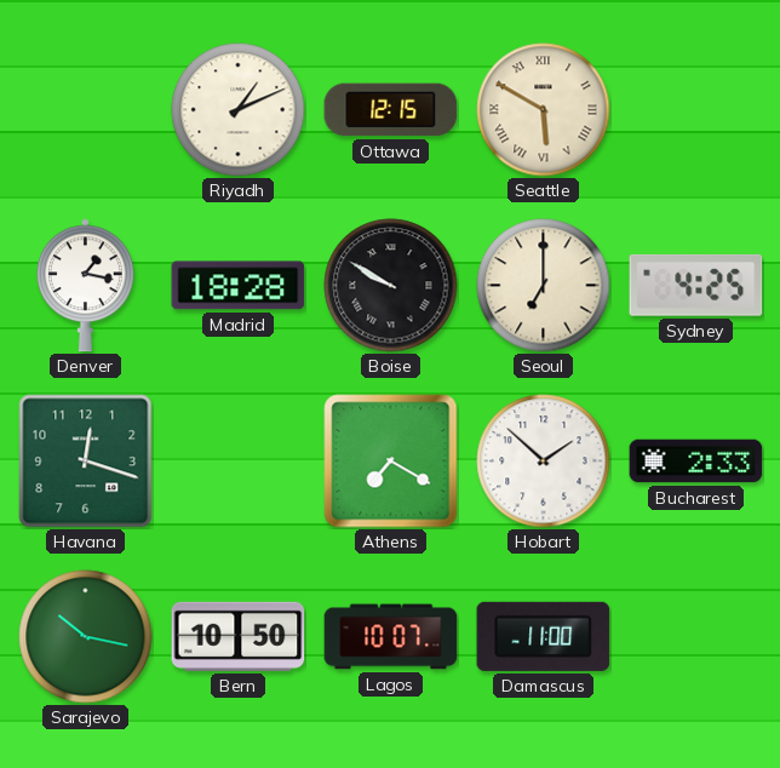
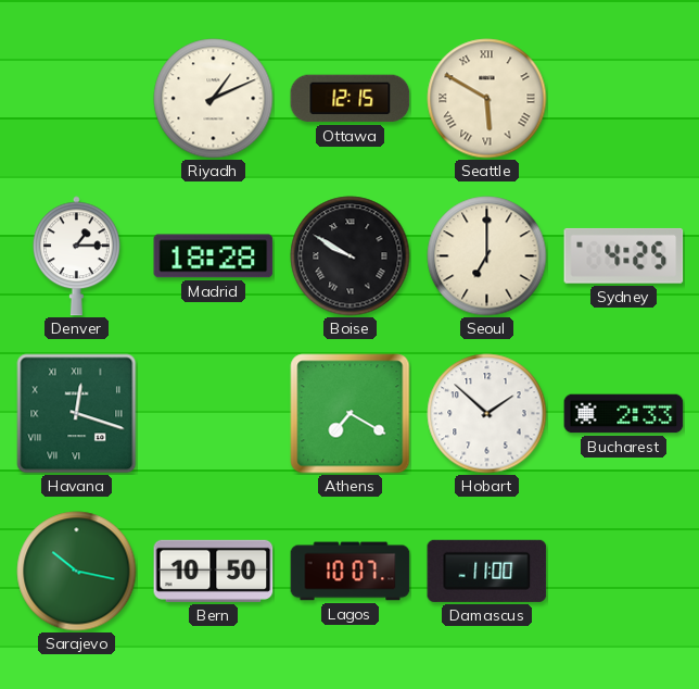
Denver: 1:17 -> 1:15 (76, 256)
Havana numerals: Arabic -> Roman (77, 414)
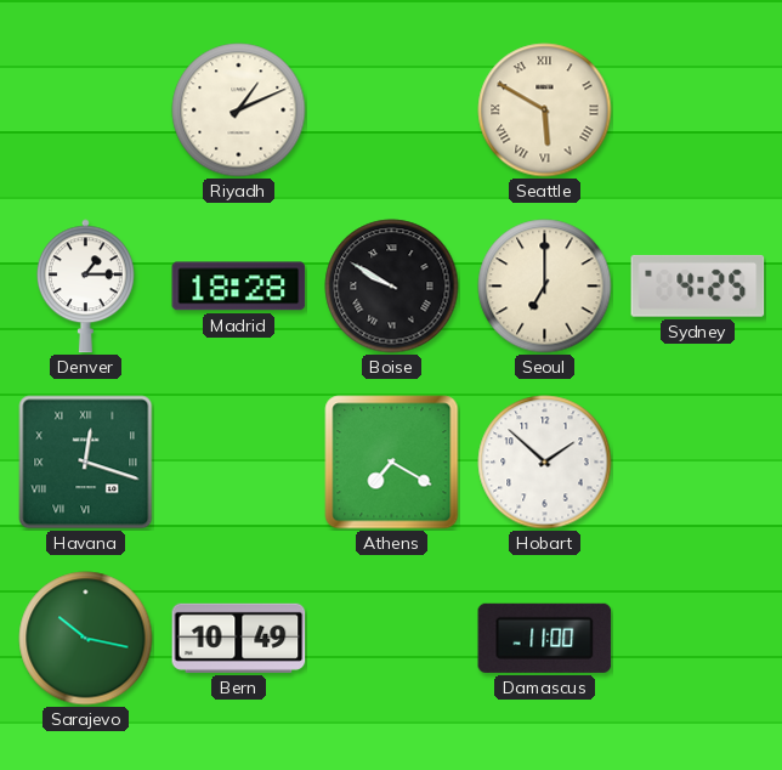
Ottawa: 12:15 -> none (351, 99)
Bucharest: 2:33 -> none (624, 414)
Bern: 10:50 -> 10:49 (239, 638)
Lagos: 10:07 -> none (351, 572)
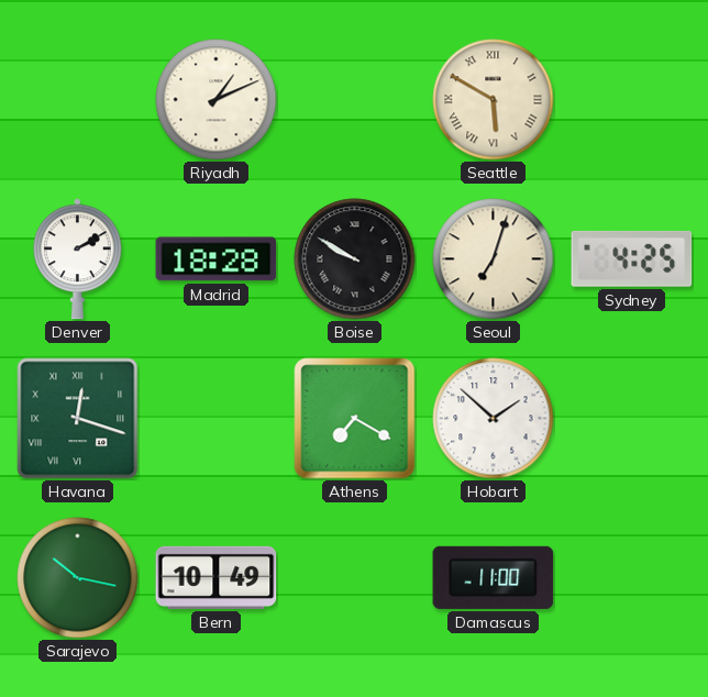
Denver: 1:15 -> 2:10 (77, 259)
Seoul: 7:00 -> 7:03 (494, 259)
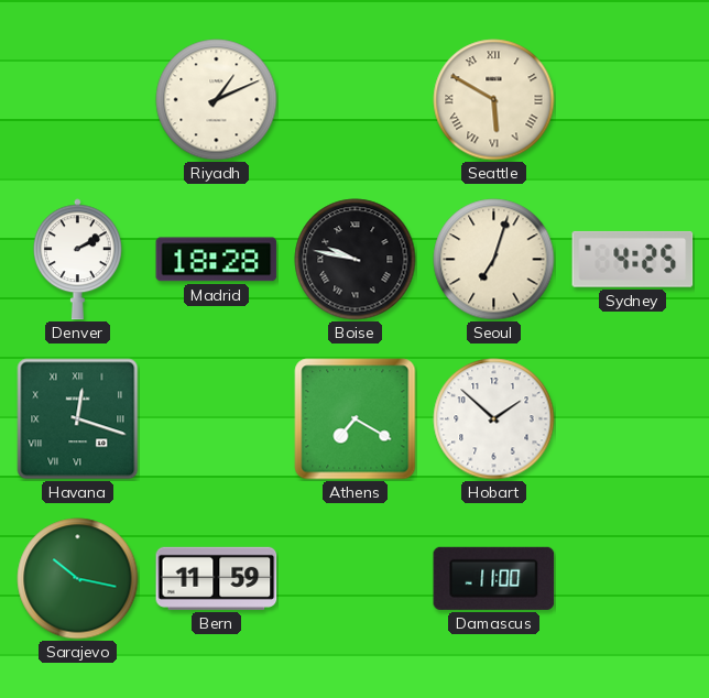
Boise: 9:50 -> 9:47 (356, 260)
Bern: 10:49 -> 11:59 (217, 578)
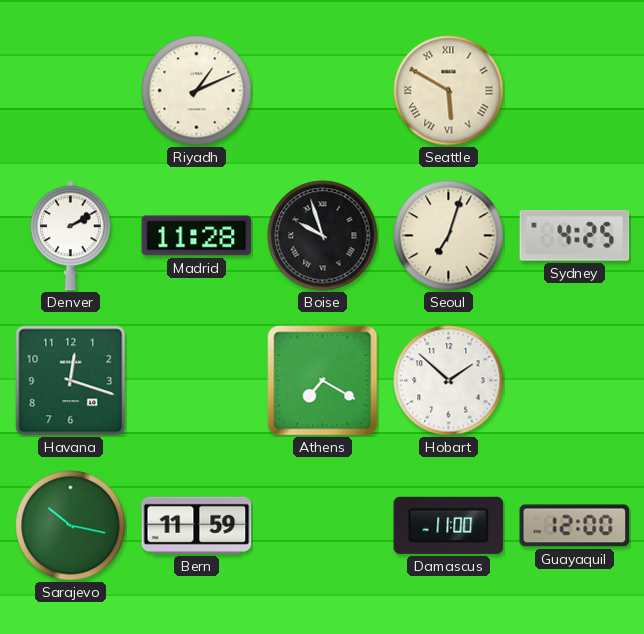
Madrid: 18:28 -> 11:28 (197, 236)
Boise: 9:47 -> 9:57 (323, 236)
Havana numerals: Roman -> Arabic (71, 381)
Guayaquil: none -> 12:00 (575, 526)
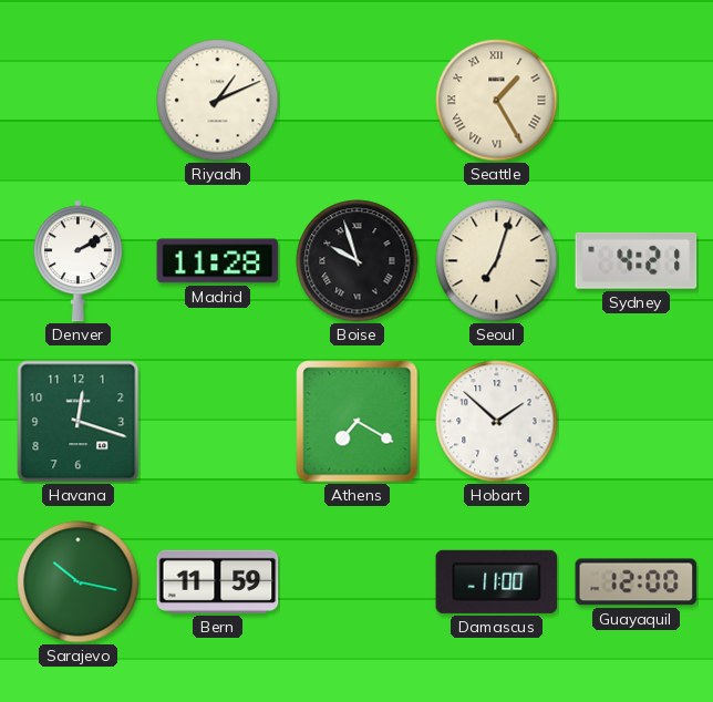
Seattle: 5:50 -> 1:25 (497, 101)
Sydney: 4:25 -> 4:21 (637, 260)
